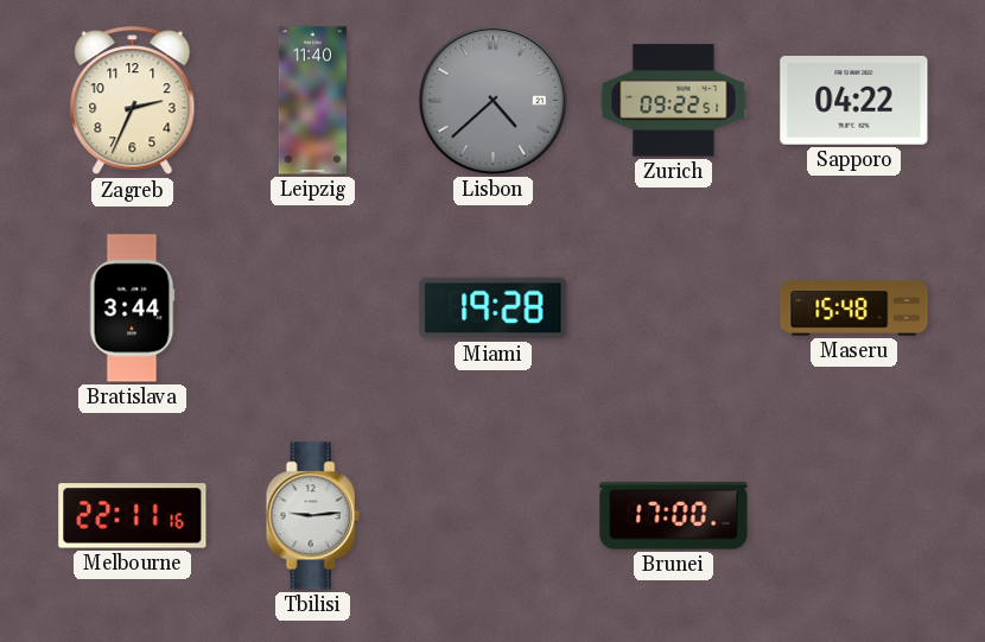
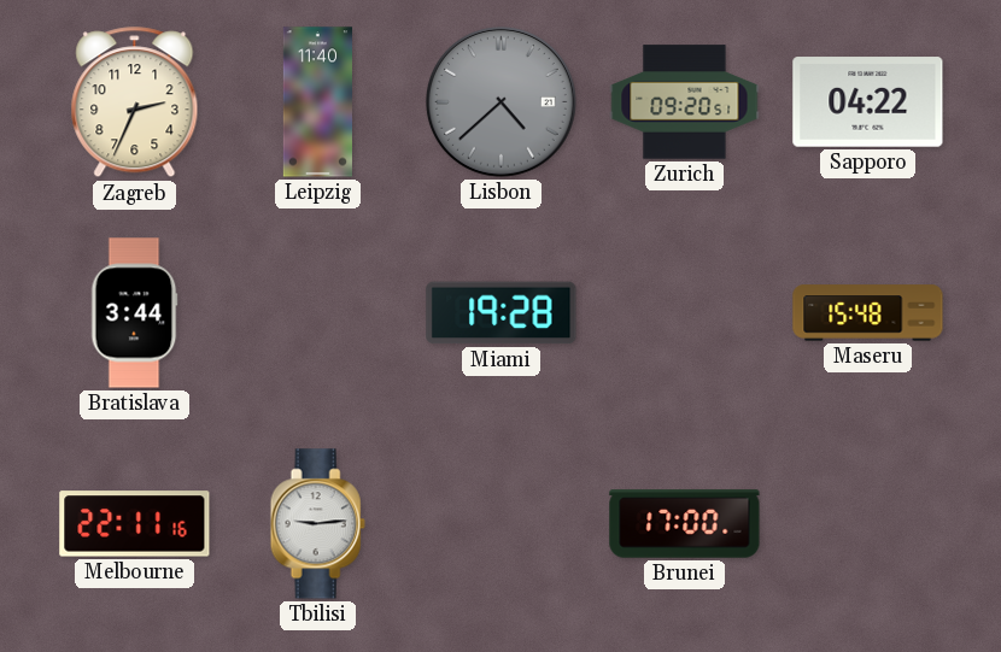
Zurich: 09:22 -> 09:20 (685, 102)
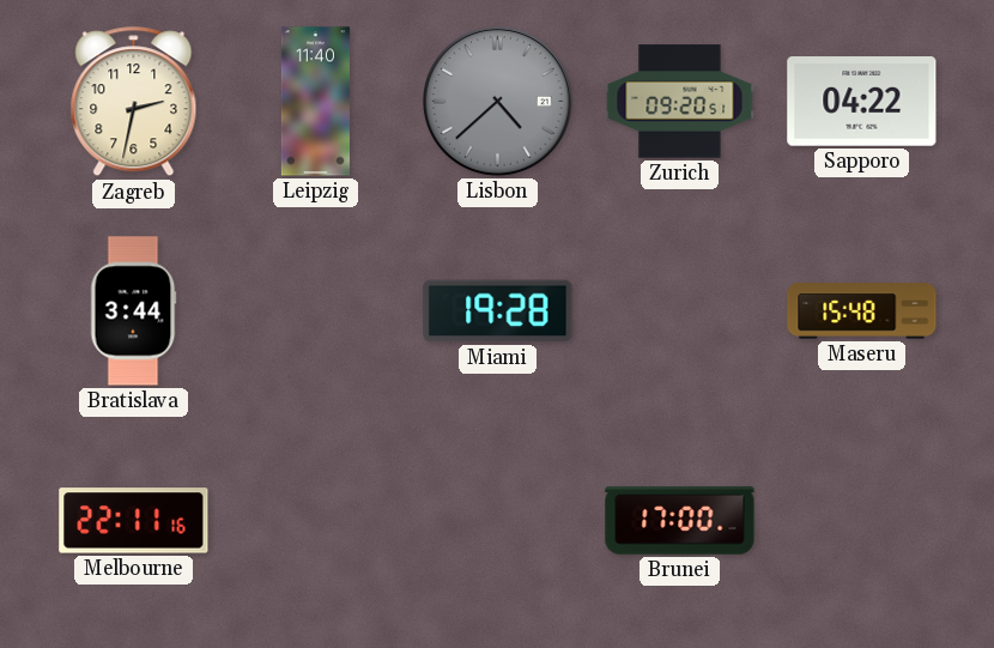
Zagreb: 2:34 -> 2:32 (134, 102)
Tbilisi: 9:14 -> none (317, 524)
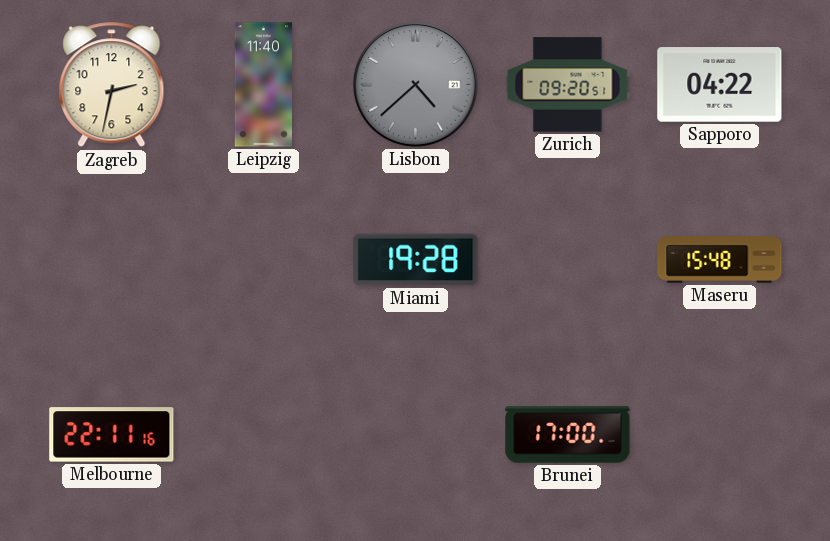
Bratislava: 3:44 -> none (133, 311)
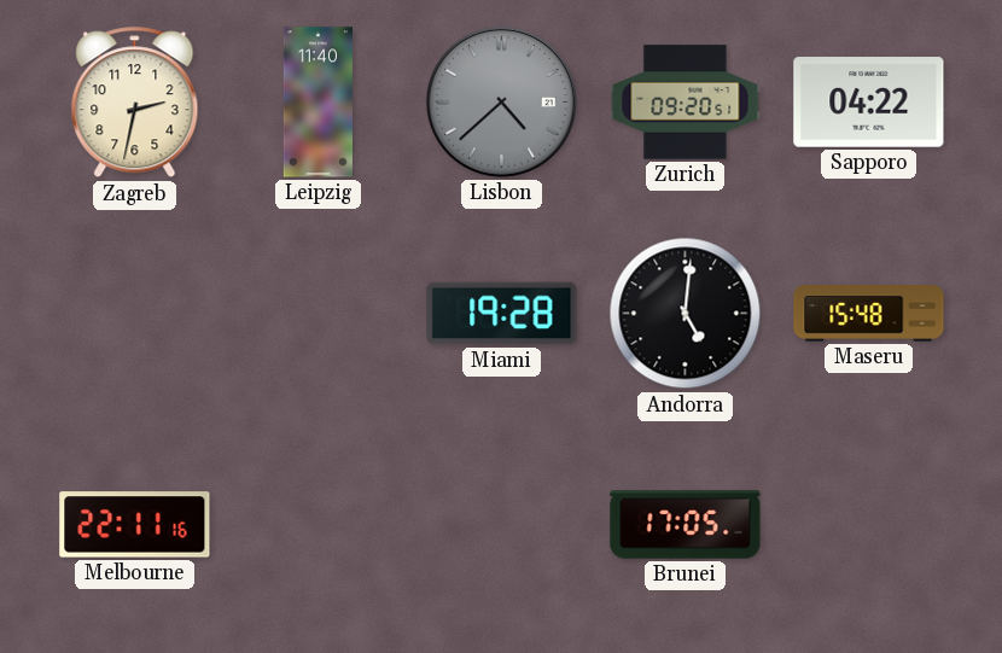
Andorra: none -> 5:01 (686, 314)
Brunei: 17:00 -> 17:05 (686, 525)
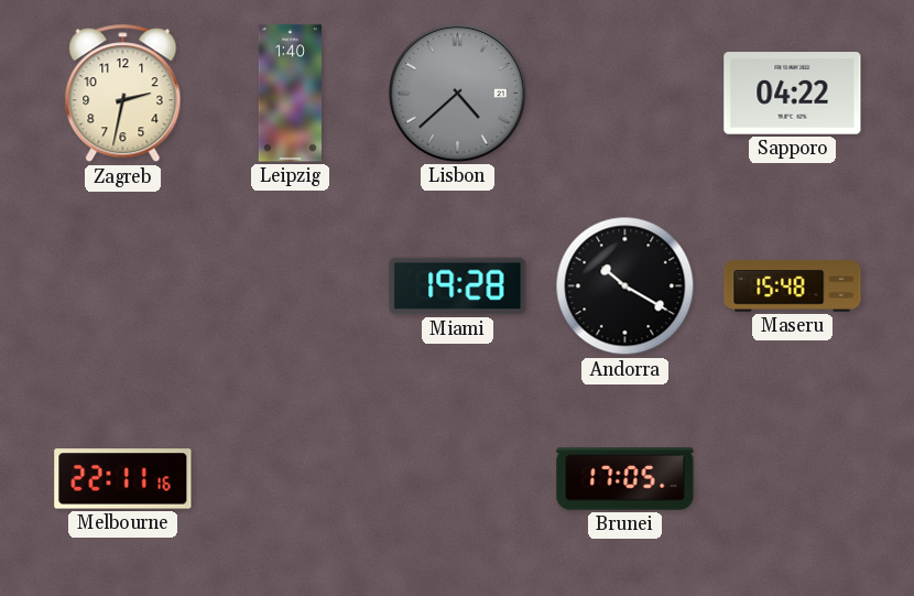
Leipzig: 11:40 -> 1:40 (290, 94)
Zurich: 09:20 -> none (686, 103)
Andorra: 5:01 -> 10:20 (625, 286)
